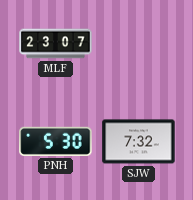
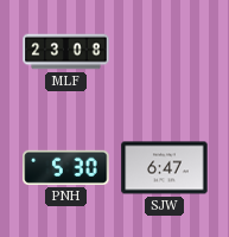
MLF: 23:07 -> 23:08 (66, 52)
SJW: 7:32 -> 6:47 (165, 168)
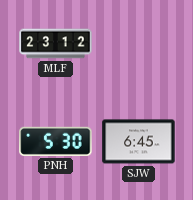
MLF: 23:08 -> 23:12 (56, 44)
SJW: 6:47 -> 6:45 (139, 142)
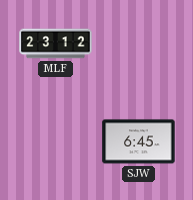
PNH: 5:30 -> none (56, 141)
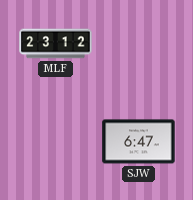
SJW: 6:45 -> 6:47 (139, 142)
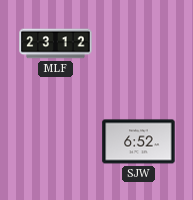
SJW: 6:47 -> 6:52 (139, 142)
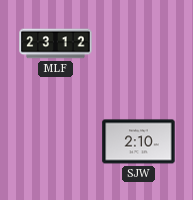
SJW: 6:52 -> 2:10 (139, 142)
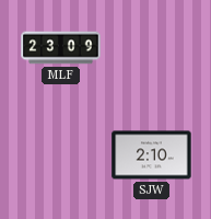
MLF: 23:12 -> 23:09 (61, 48)
